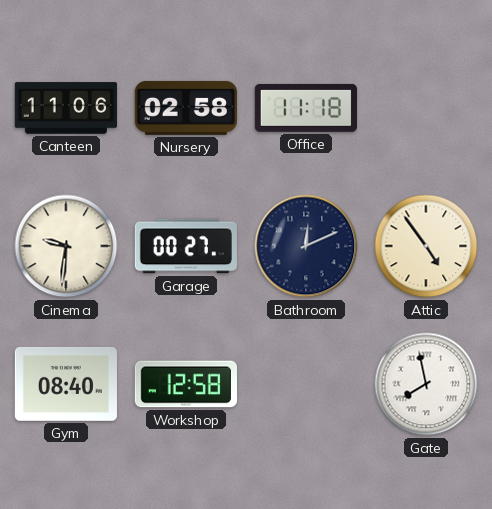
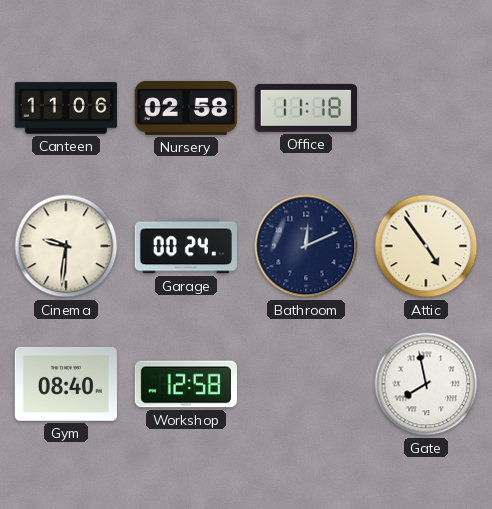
Garage: 00:27 -> 00:24 (186, 246)
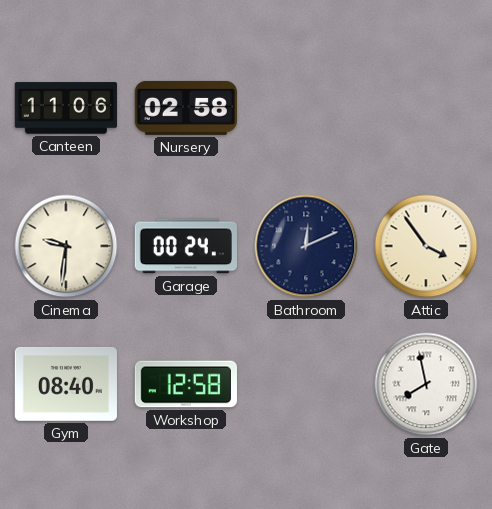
Office: 11:18 -> none (306, 108)
Attic: 4:54 -> 3:54 (426, 246)
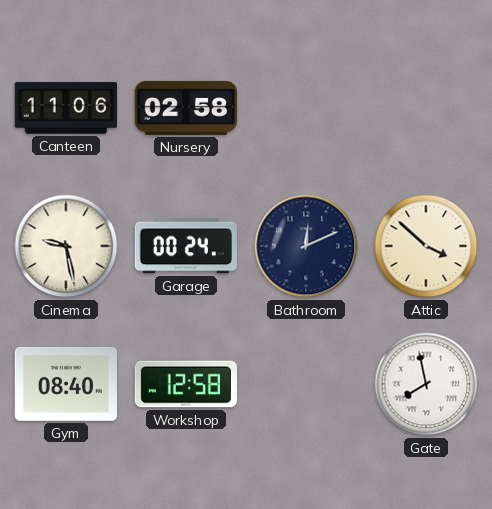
Cinema: 9:31 -> 9:28 (66, 246)
Attic: 3:54 -> 3:52 (426, 246)
